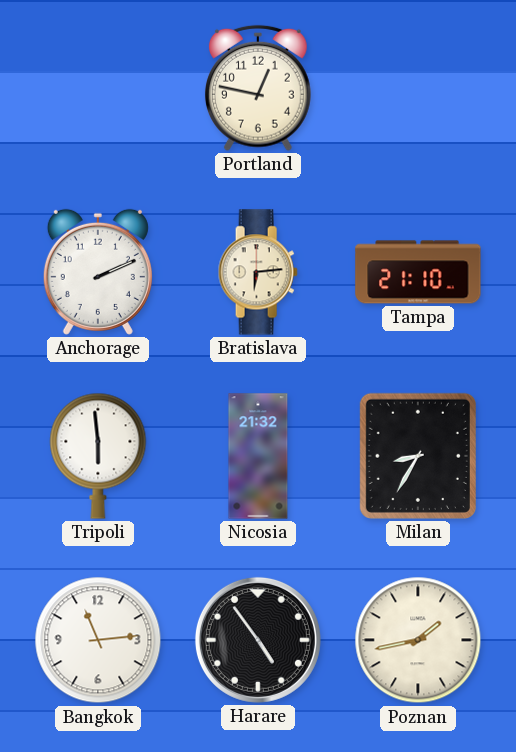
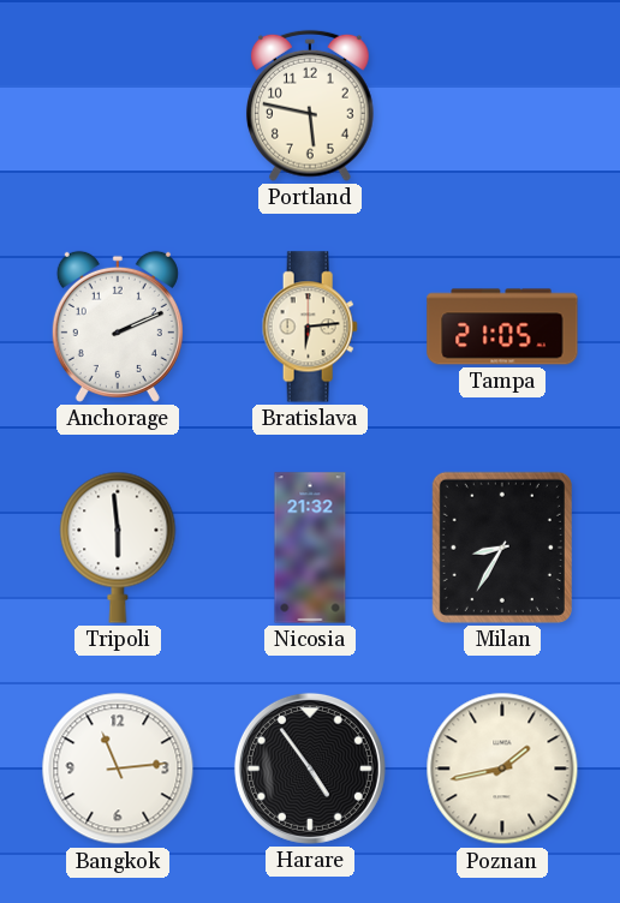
Portland: 12:47 -> 5:47 (310, 106)
Tampa: 21:10 -> 21:05 (502, 327)
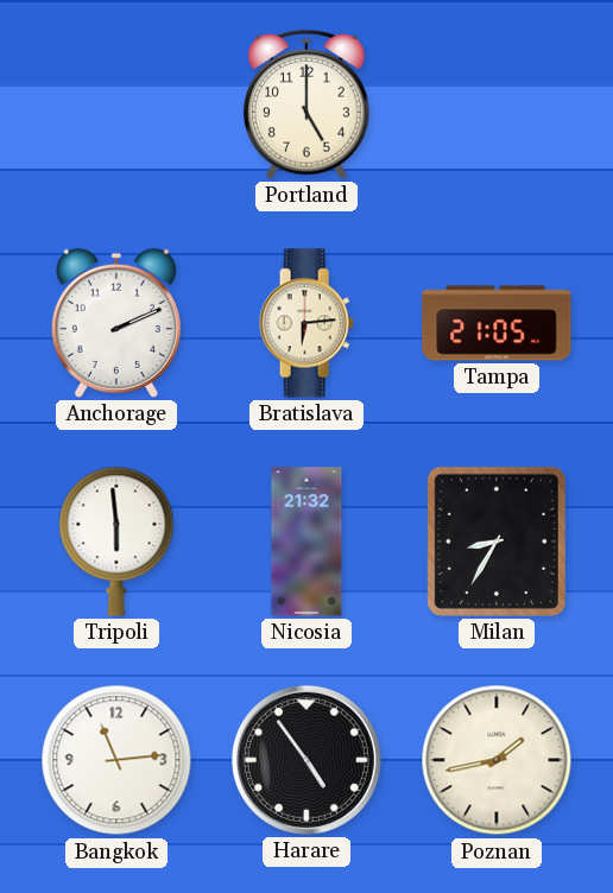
Portland: 5:47 -> 5:00 (306, 104)
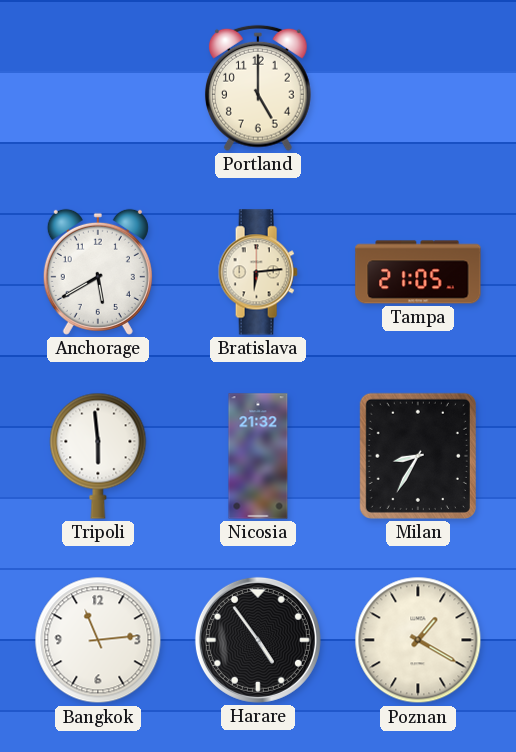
Anchorage: 2:11 -> 5:40 (98, 272)
Poznan: 1:43 -> 1:20 (418, 640)
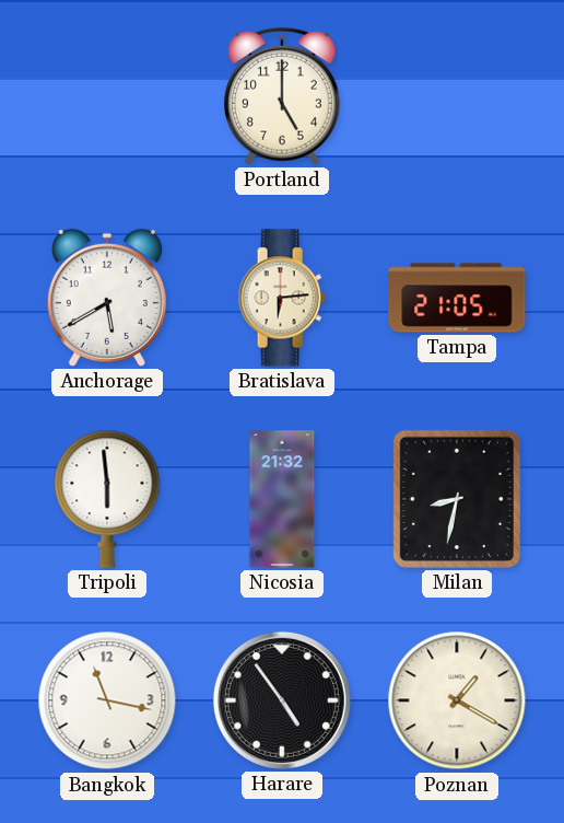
Milan: 8:35 -> 8:32 (457, 499)
Bangkok: 11:14 -> 11:17 (107, 700)
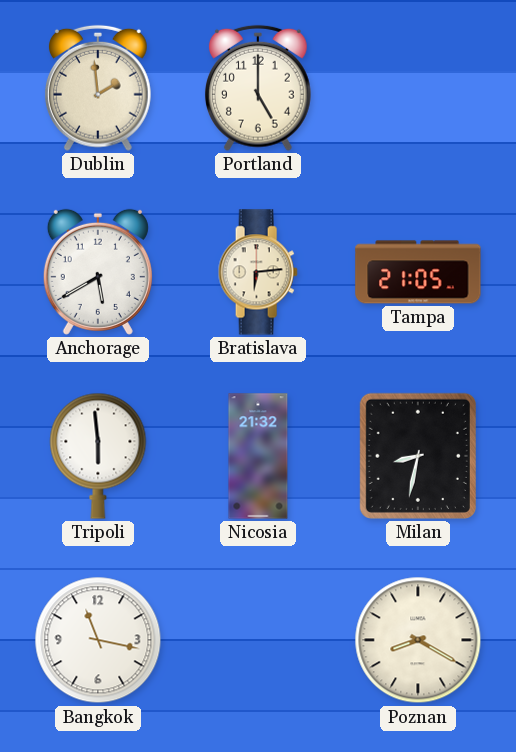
Dublin: none -> 1:59 (98, 88)
Harare: 4:54 -> none (282, 700)
Poznan: 1:20 -> 8:20 (418, 640)
